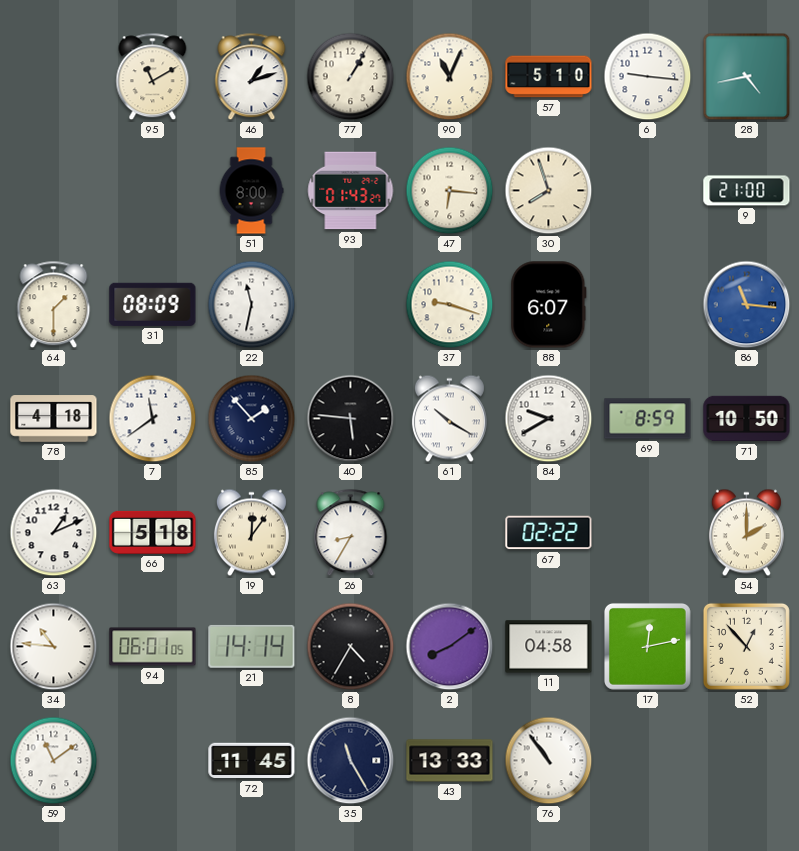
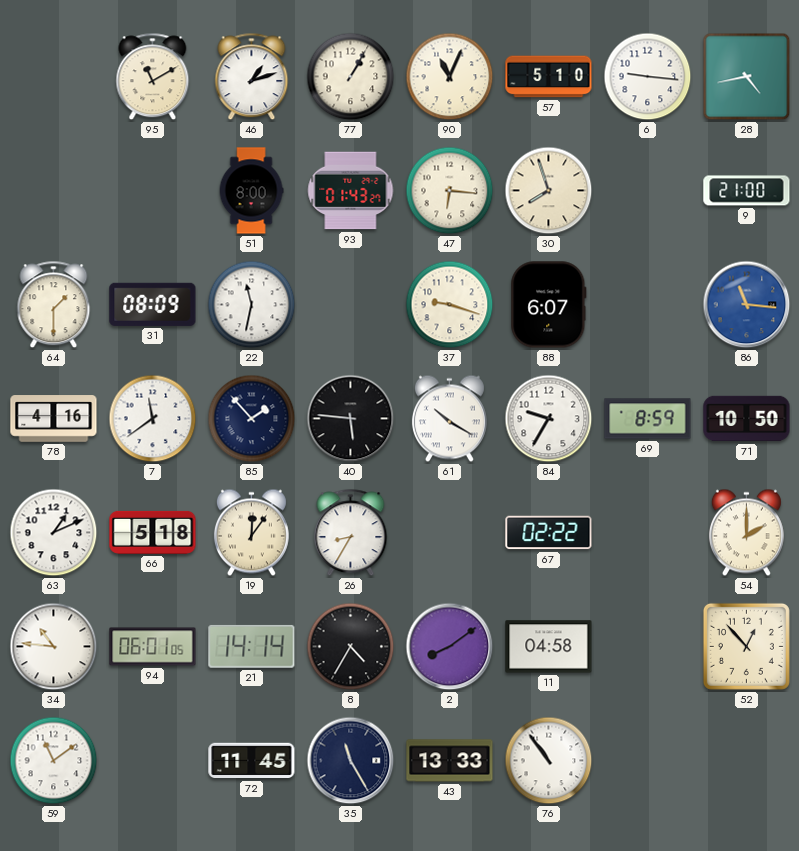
78: 4:18 -> 4:16 (54, 419)
84: 9:40 -> 9:35 (549, 419)
17: 12:13 -> none (647, 646)
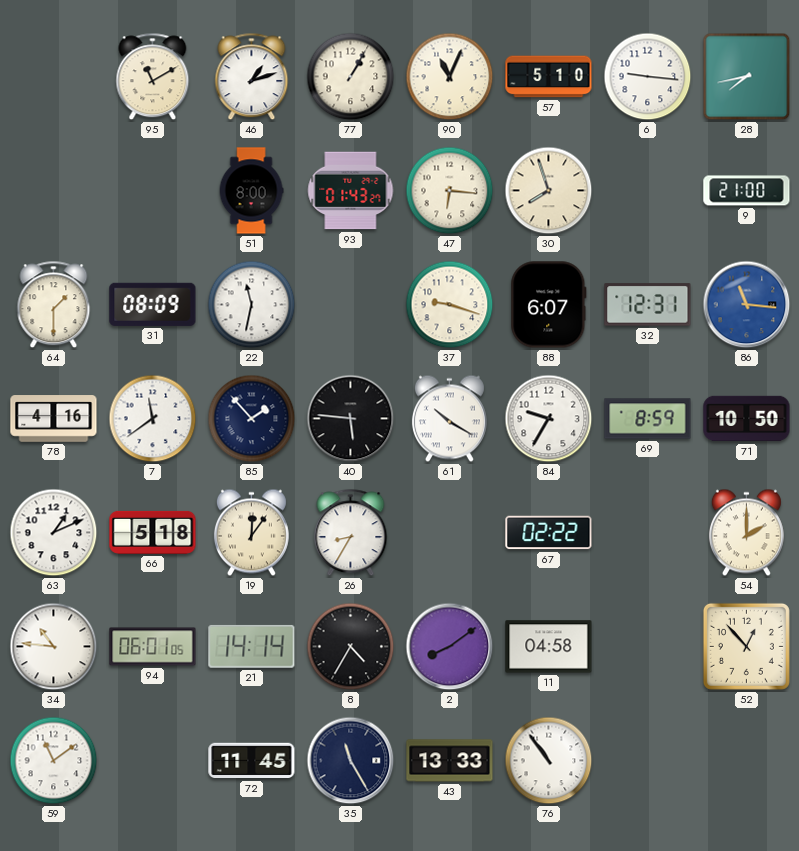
28: 4:43 -> 7:43 (747, 77)
32: none -> 12:31 (648, 305)
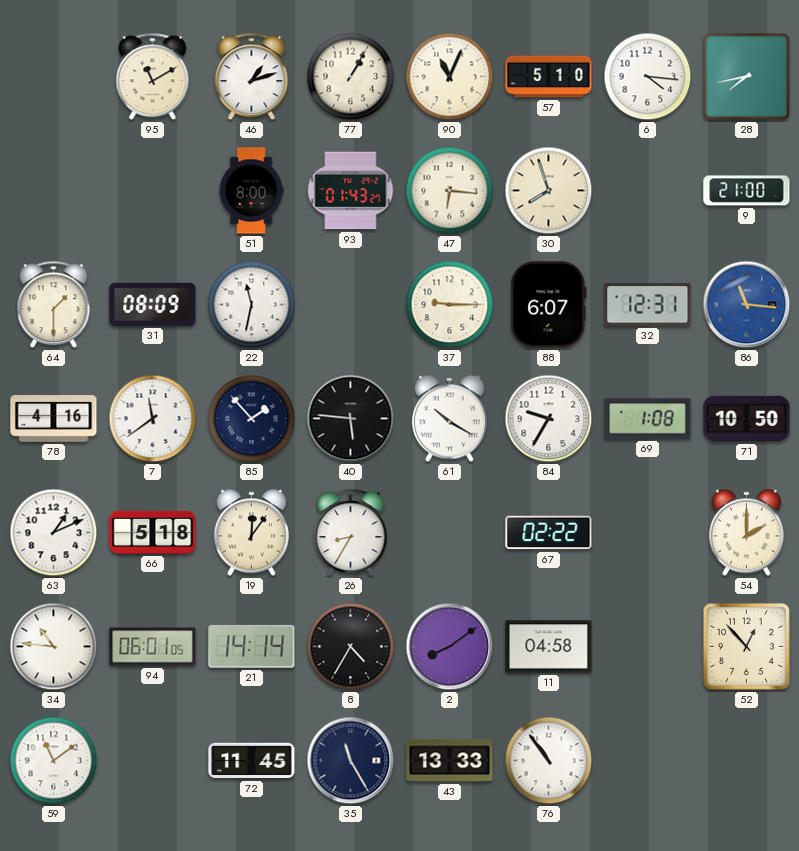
6: 9:16 -> 4:16 (648, 77)
37: 9:18 -> 9:15 (450, 305)
69: 8:59 -> 1:08 (648, 419)
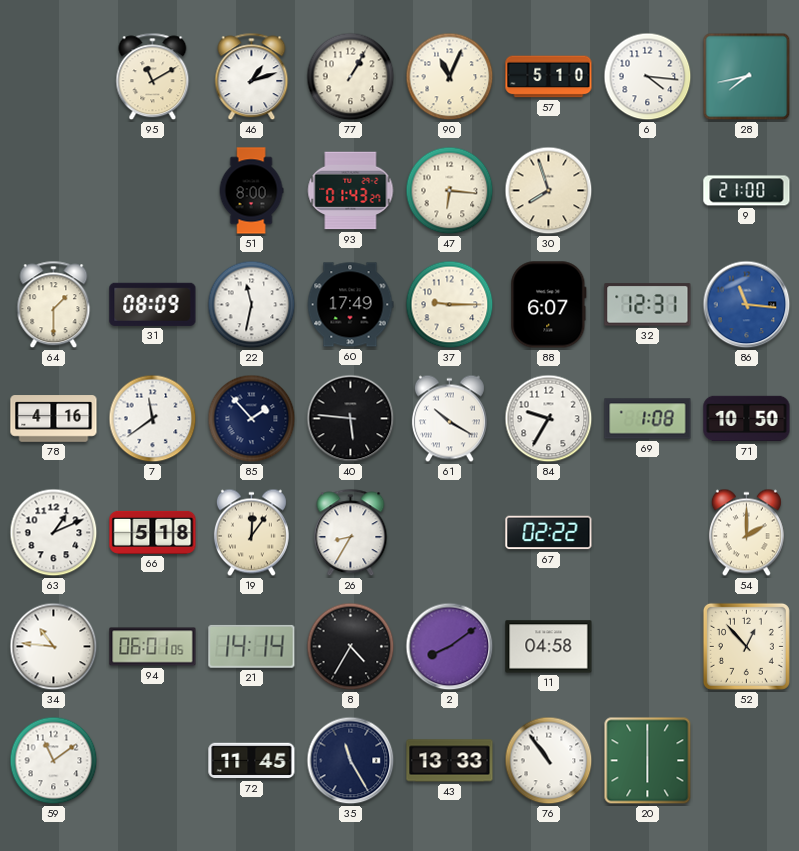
60: none -> 17:49 (350, 305)
20: none -> 6:00 (648, 761)
